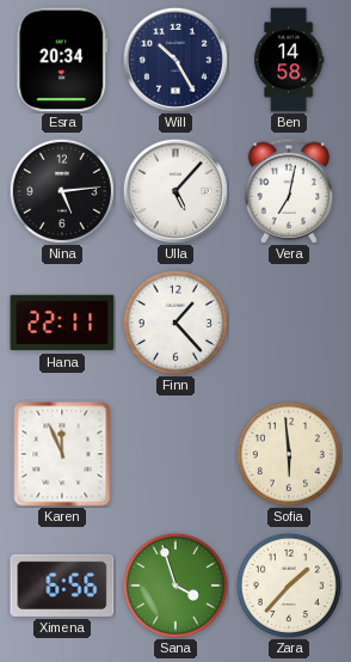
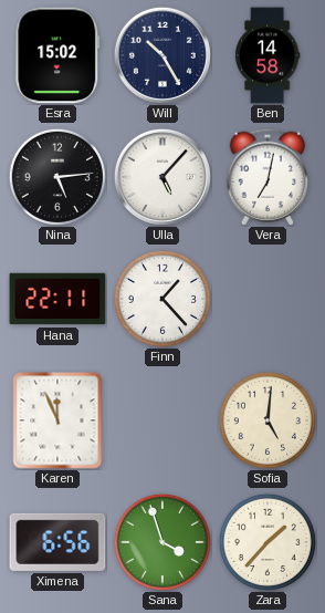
Esra: 20:34 -> 15:02 (57, 55)
Sofia: 5:59 -> 5:01 (268, 420)
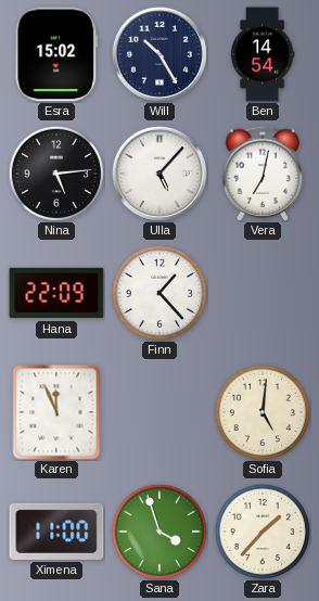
Ben: 14:58 -> 14:54 (263, 54)
Hana: 22:11 -> 22:09 (56, 293)
Ximena: 6:56 -> 11:00 (56, 532)
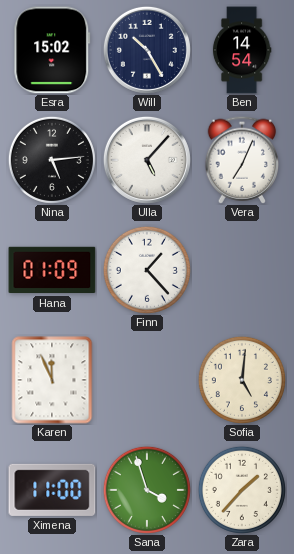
Vera: 7:02 -> 7:04 (242, 160)
Hana: 22:09 -> 01:09 (52, 270)
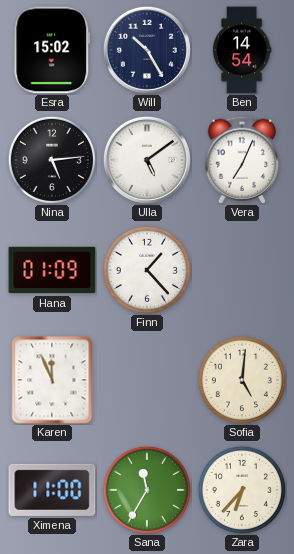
Ulla: 5:07 -> 5:09 (147, 160)
Sana: 3:57 -> 11:35 (147, 490)
Zara: 1:37 -> 6:37 (242, 490)
